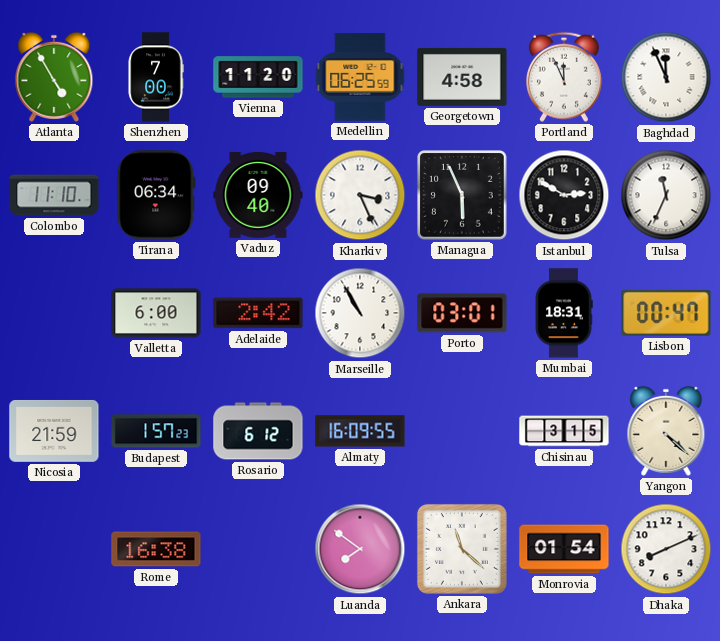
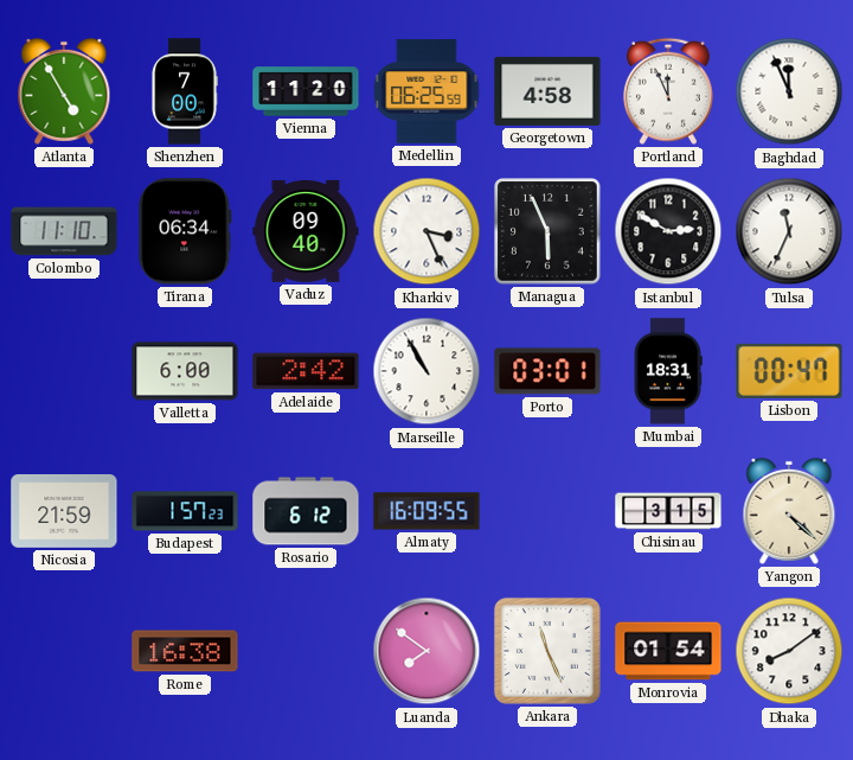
Ankara: 11:22 -> 11:26 (547, 651)
Dhaka: 8:11 -> 8:09 (789, 651)
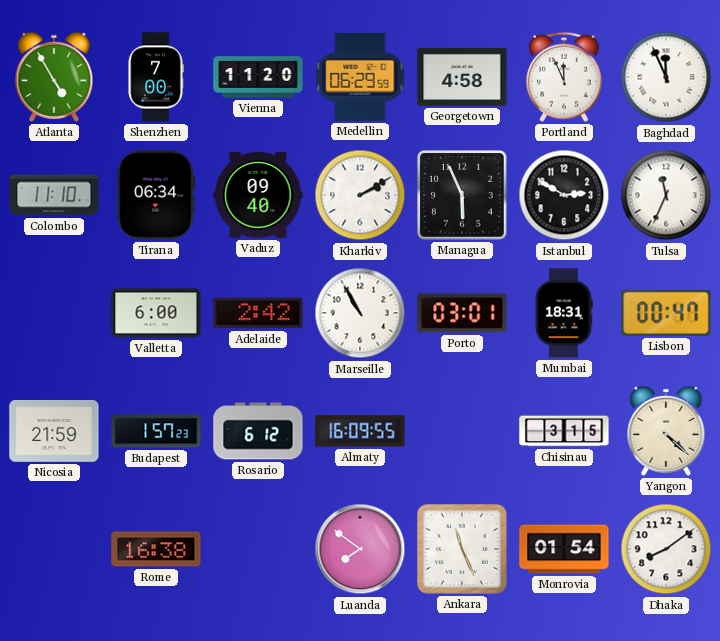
Medellin: 06:25 -> 06:29 (360, 77)
Kharkiv: 3:26 -> 2:10 (360, 195)
